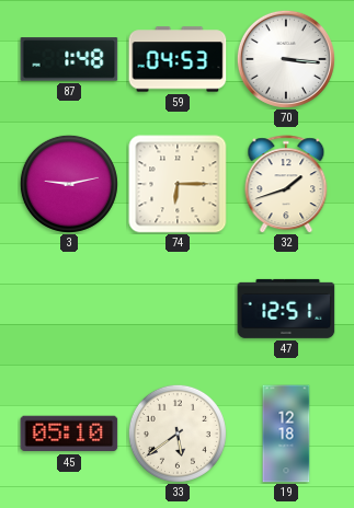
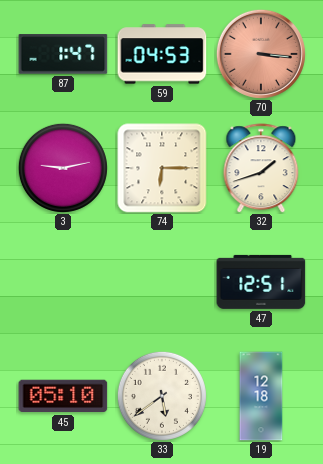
87: 1:48 -> 1:47 (63, 54)
70 dial: white -> salmon (261, 54)
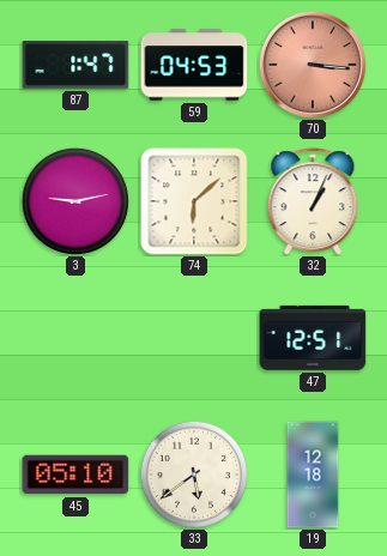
74: 6:15 -> 6:08 (194, 201)
32: 1:42 -> 1:04 (313, 201)
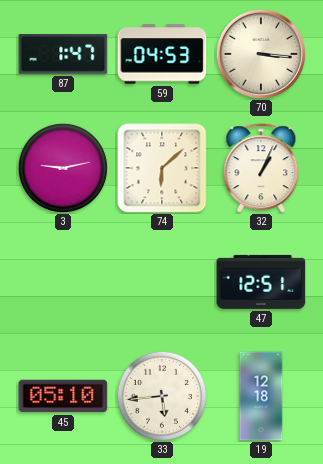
70 dial: salmon -> cream (261, 54)
33: 5:39 -> 5:44 (162, 396)
